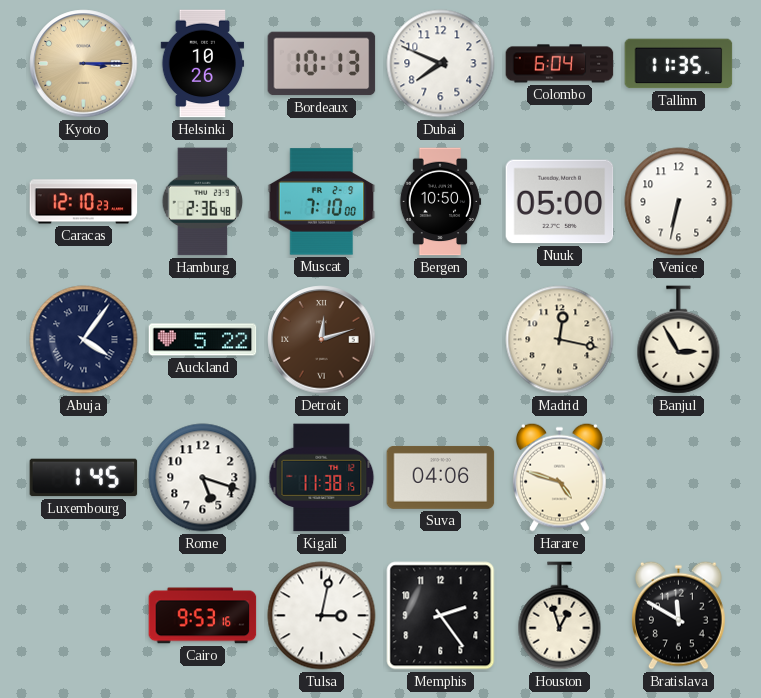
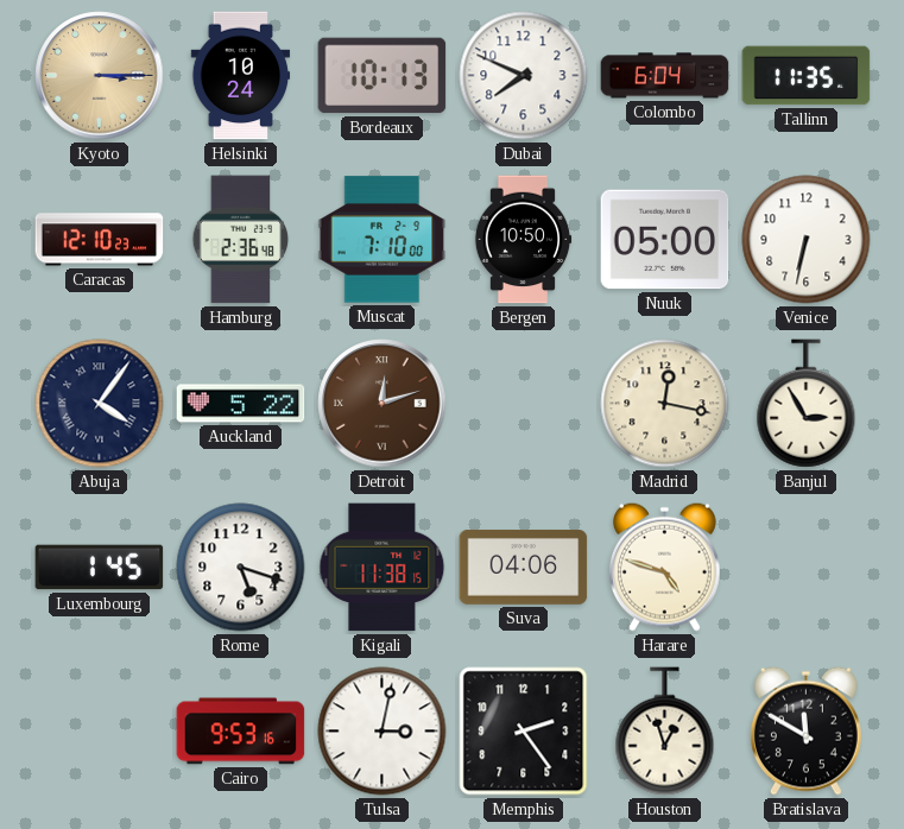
Helsinki: 10:26 -> 10:24 (241, 76)
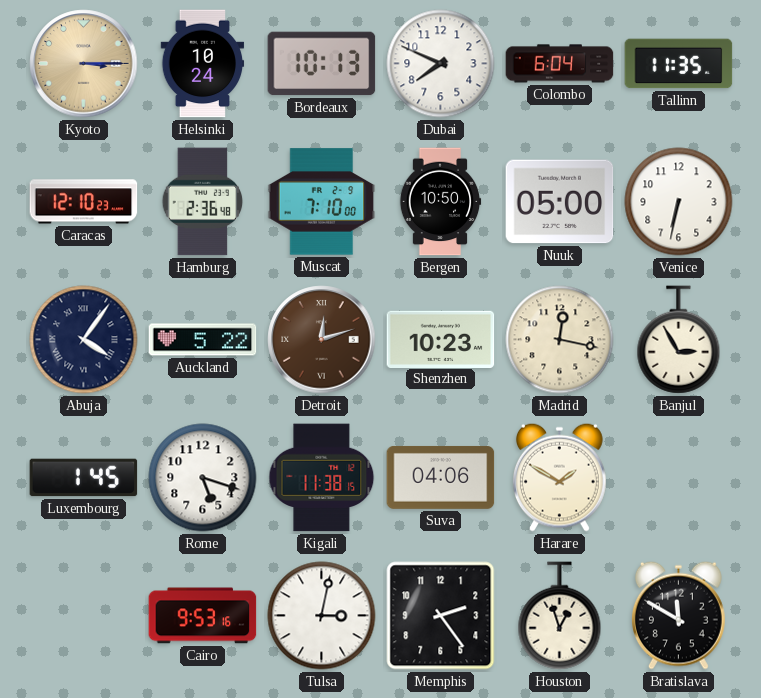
Shenzhen: none -> 10:23 (441, 339)
Harare: 4:48 -> 1:50 (559, 477)
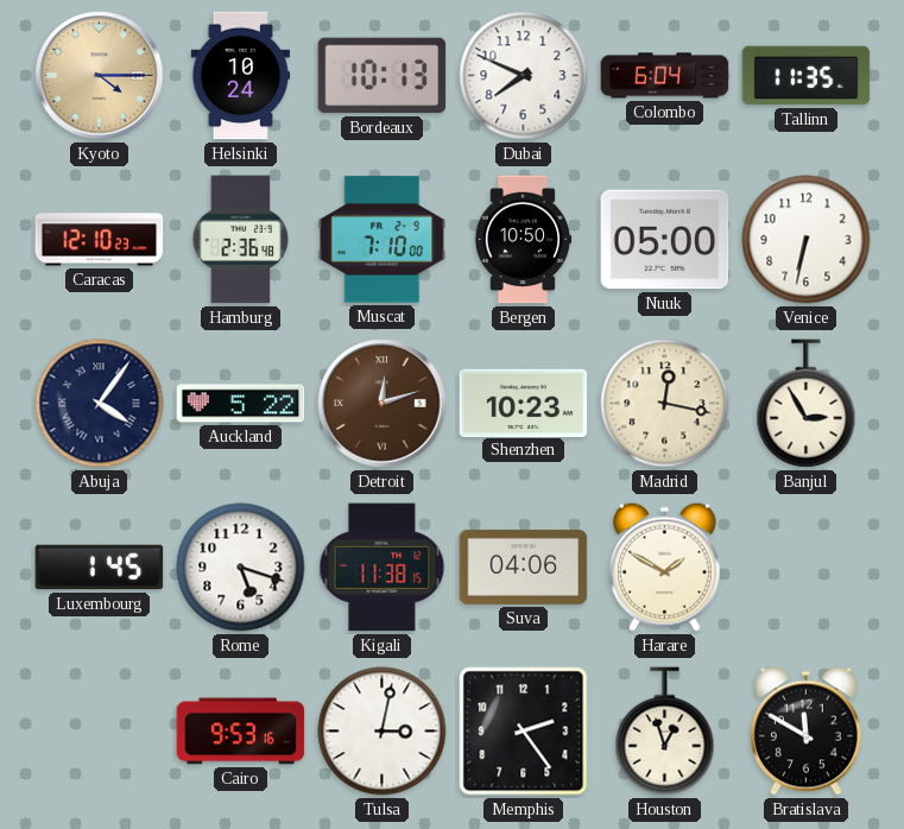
Kyoto: 3:15 -> 4:15 (100, 76)
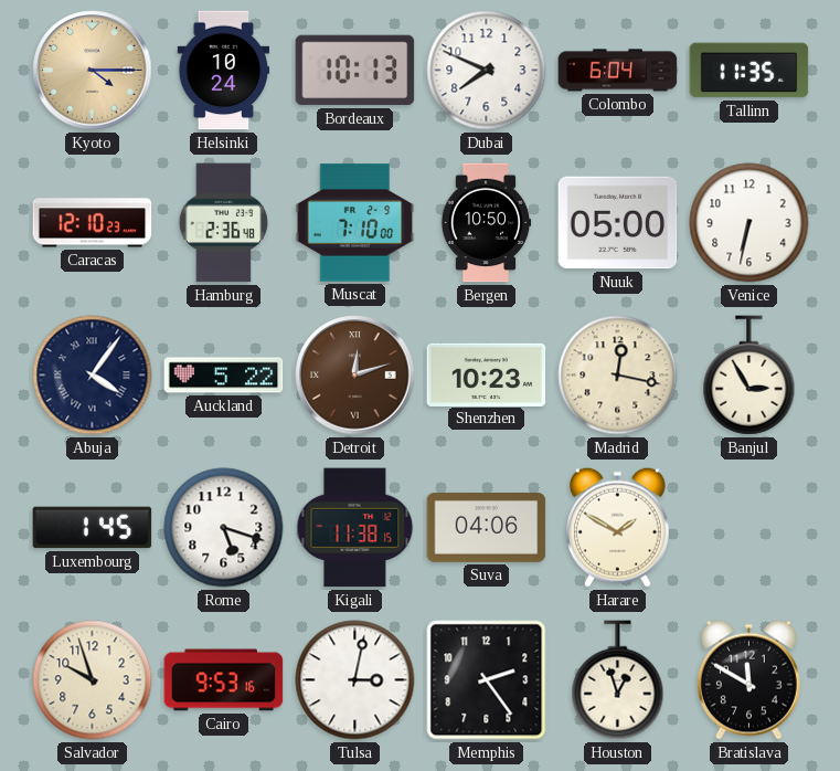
Salvador: none -> 9:57 (93, 680)
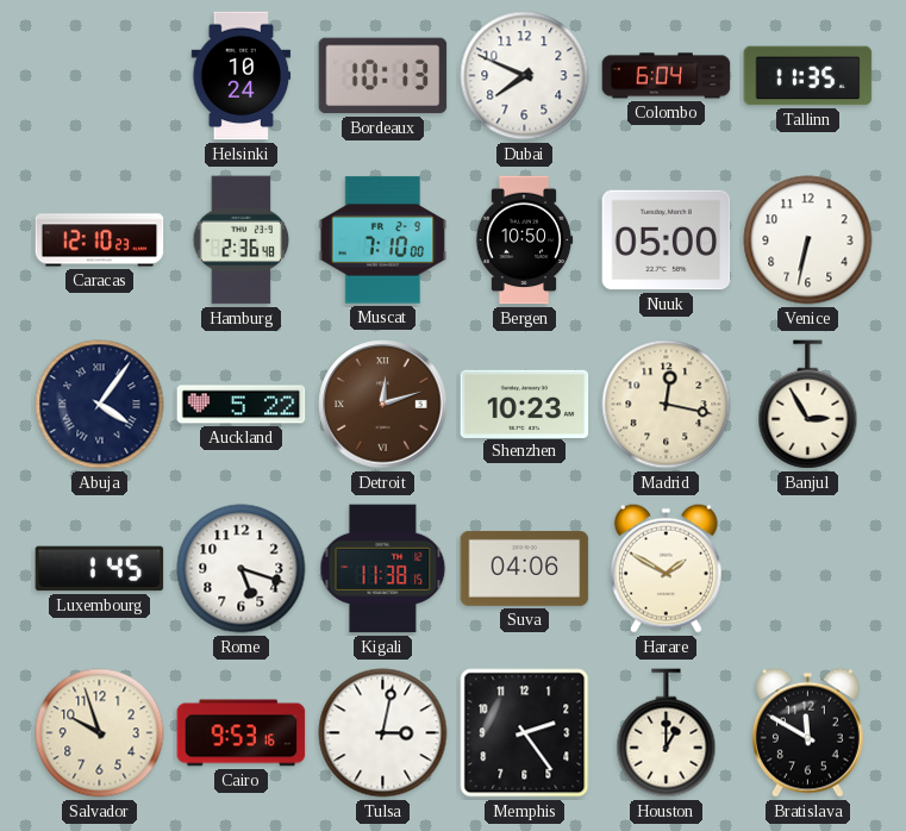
Kyoto: 4:15 -> none (93, 71)
Houston: 12:57 -> 1:00 (667, 733)
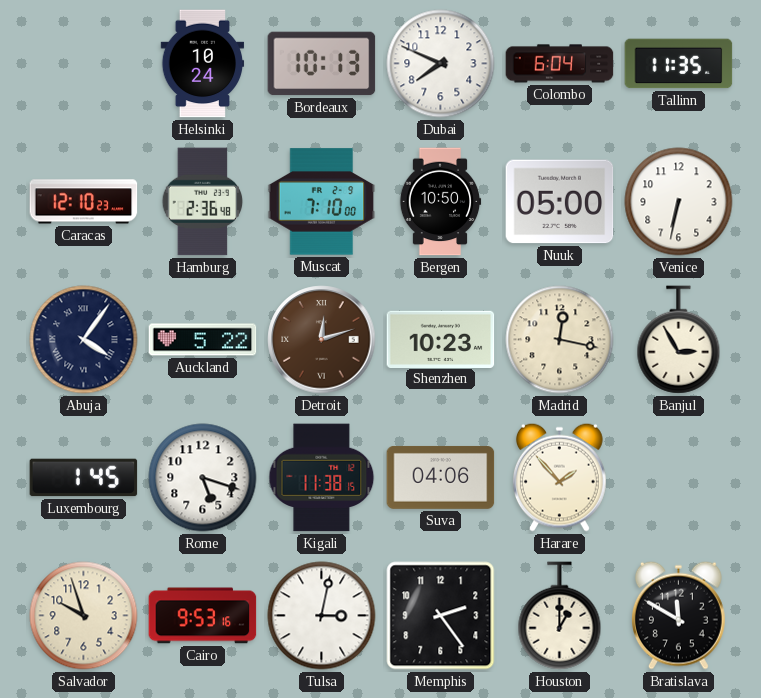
Harare: 1:50 -> 1:53 (559, 477)
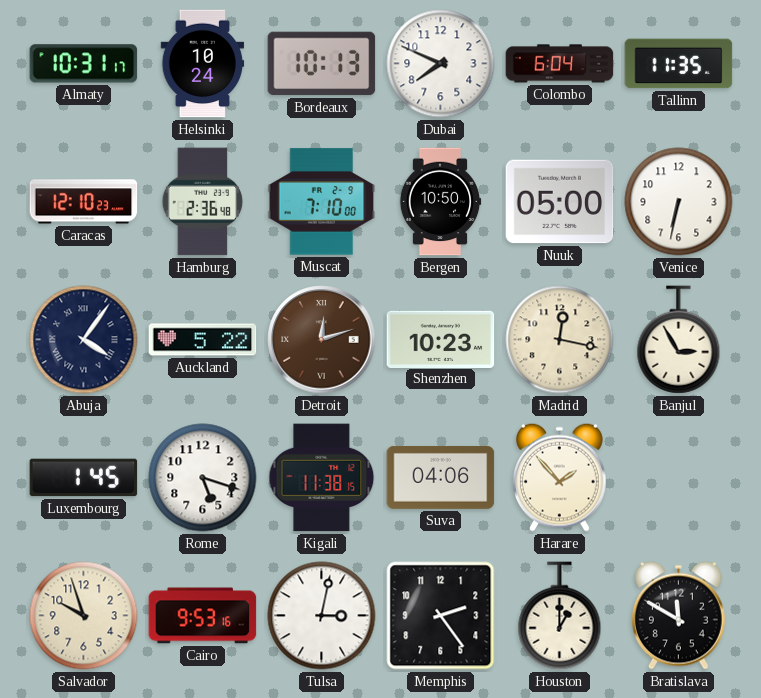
Almaty: none -> 10:31 (84, 64)
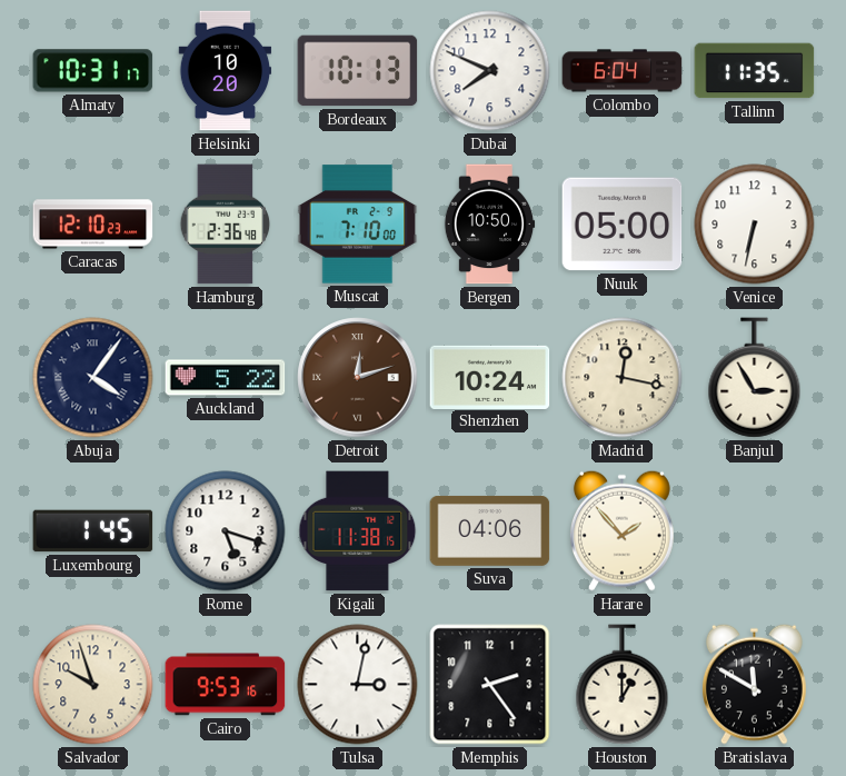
Helsinki: 10:24 -> 10:20 (226, 71)
Shenzhen: 10:23 -> 10:24 (490, 377)
